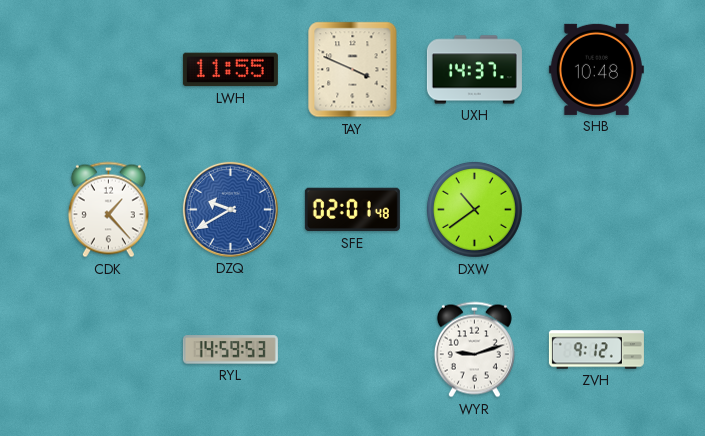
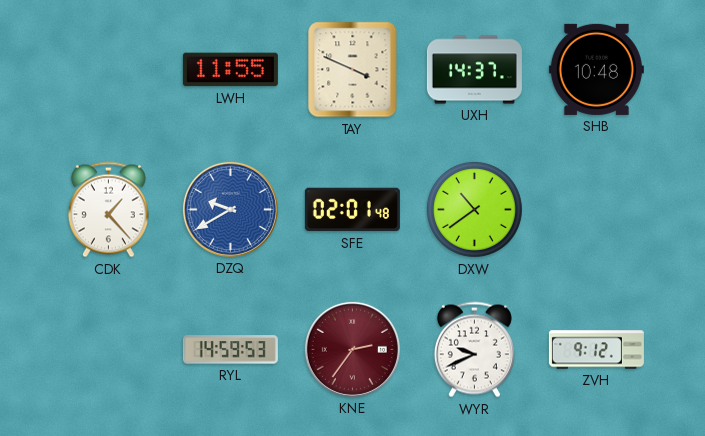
KNE: none -> 2:36 (352, 349)
WYR: 9:12 -> 9:41 (474, 350)
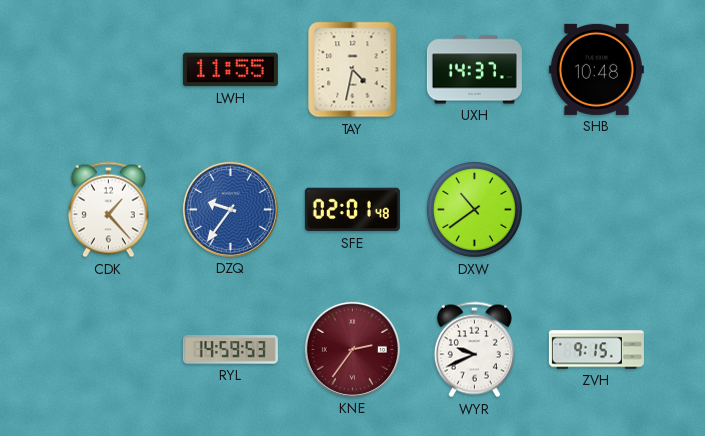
TAY: 3:49 -> 4:32 (353, 70)
DZQ: 9:40 -> 9:36 (230, 209)
ZVH: 9:12 -> 9:15 (596, 350)
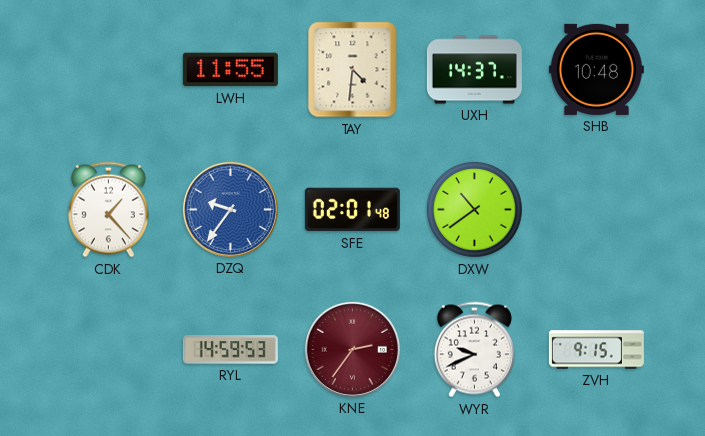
TAY: 4:32 -> 4:31 (353, 70)
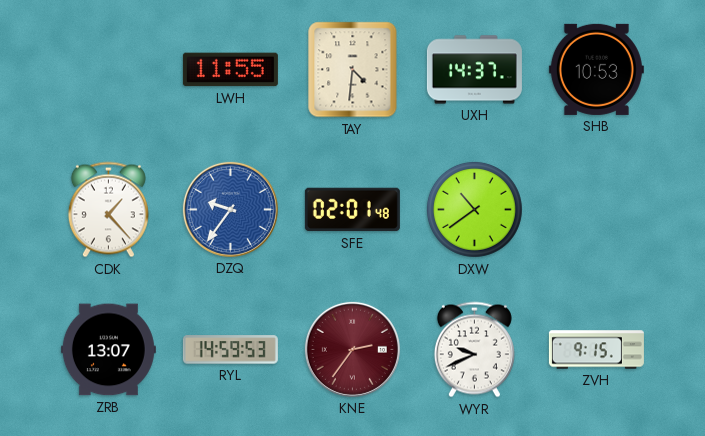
SHB: 10:48 -> 10:53 (596, 69)
ZRB: none -> 13:07 (108, 350)
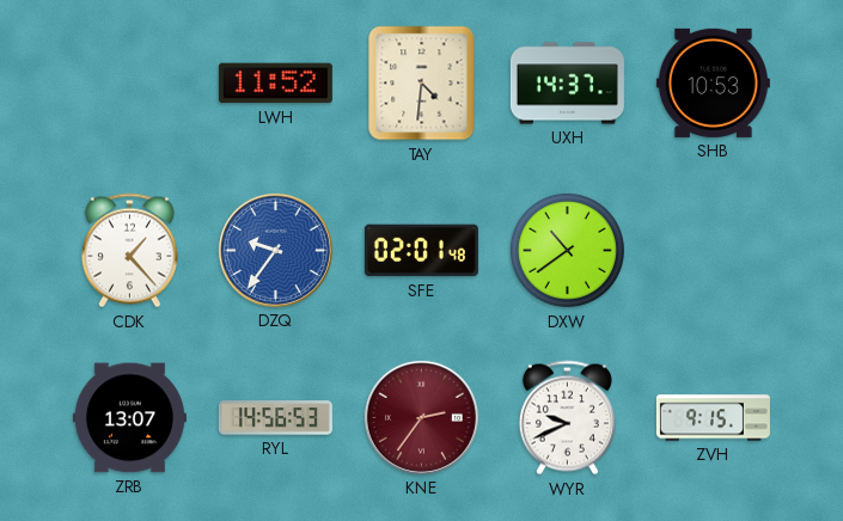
LWH: 11:55 -> 11:52 (275, 84)
RYL: 14:59 -> 14:56 (275, 418)
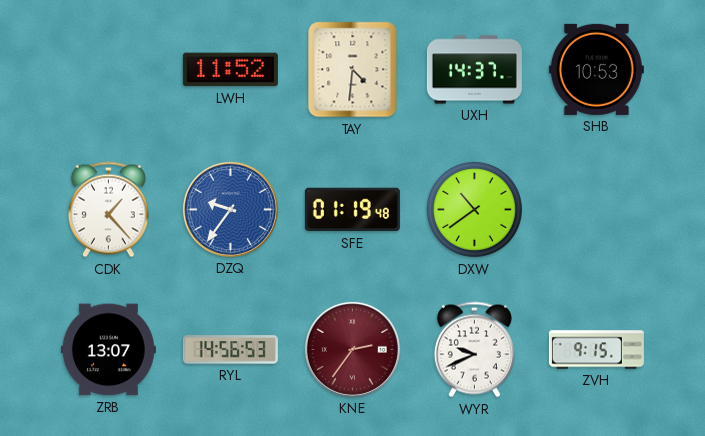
SFE: 02:01 -> 01:19 (352, 210)
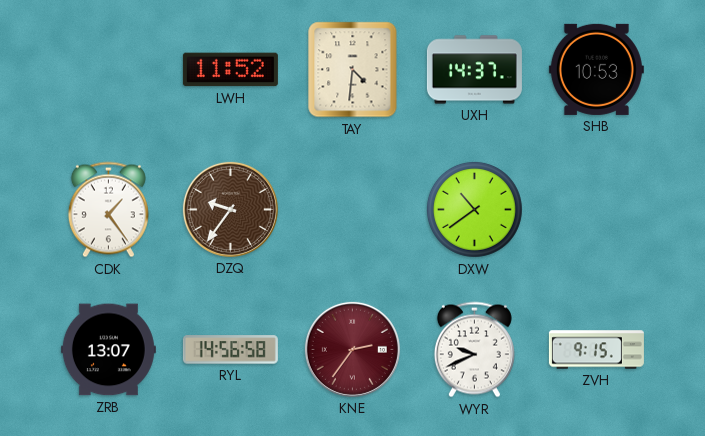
CDK: 1:23 -> 1:24 (108, 210)
DZQ dial: blue -> brown (230, 209)
SFE: 01:19 -> none (352, 210)
RYL: 14:56:53 -> 14:56:58 (230, 350)
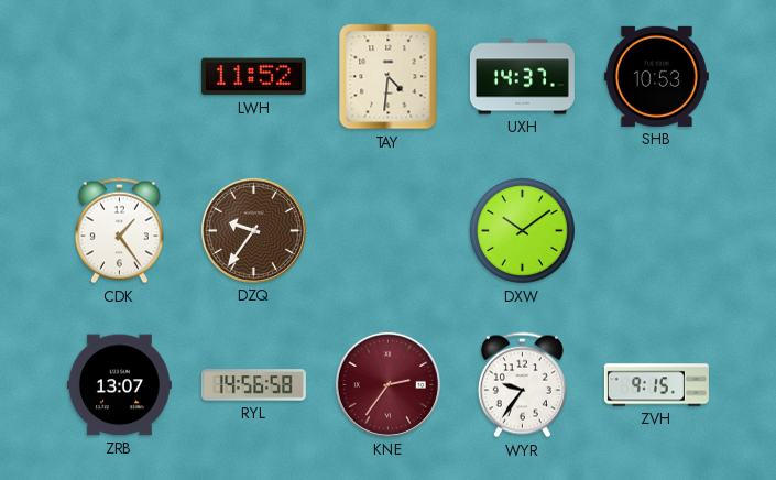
DXW: 10:39 -> 10:09 (522, 230)
WYR: 9:41 -> 9:36 (522, 385)
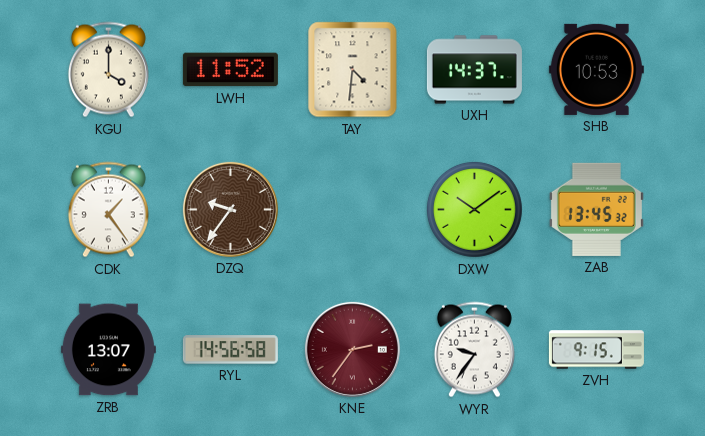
KGU: none -> 4:00 (108, 70)
ZAB: none -> 13:45 (596, 209)
